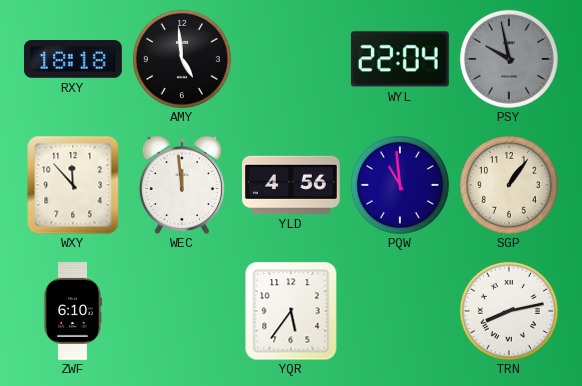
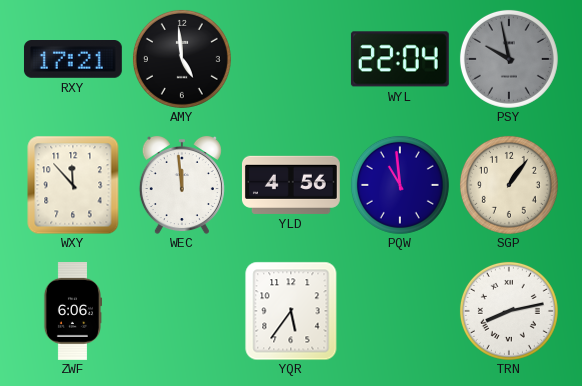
RXY: 18:18 -> 17:21 (73, 60)
ZWF: 6:10 -> 6:06 (72, 312)
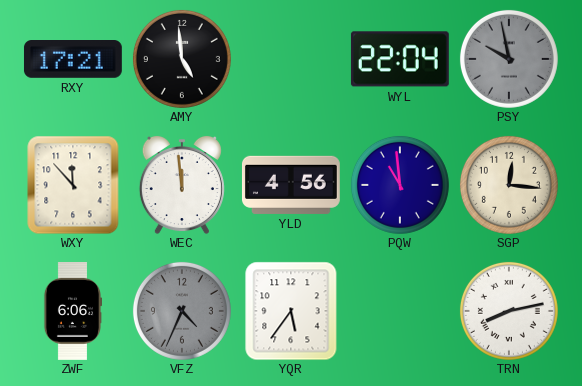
SGP: 1:06 -> 12:16 (509, 185)
VFZ: none -> 4:34 (182, 311)
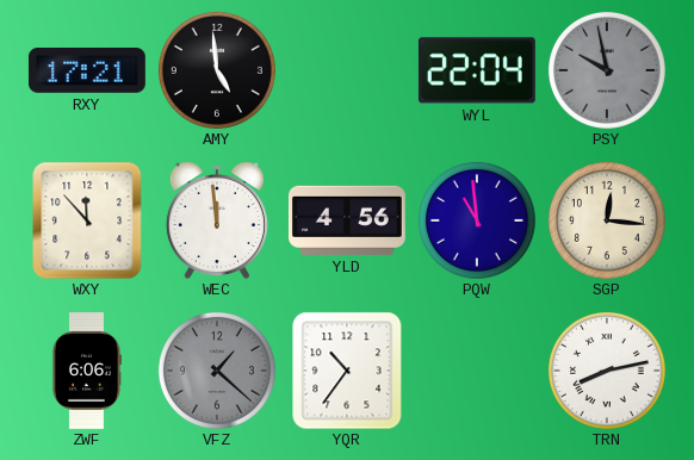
VFZ: 4:34 -> 1:22 (217, 371)
YQR: 5:36 -> 10:36 (347, 371)
